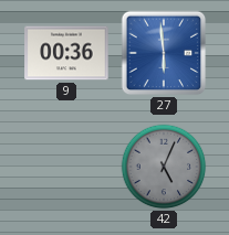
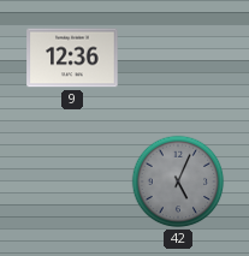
9: 00:36 -> 12:36 (72, 58)
27: 5:59 -> none (164, 53)
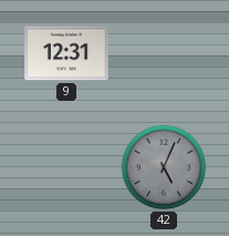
9: 12:36 -> 12:31 (66, 53)
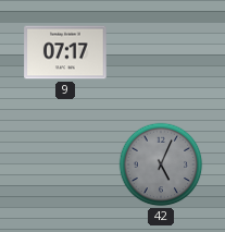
9: 12:31 -> 07:17 (65, 52)
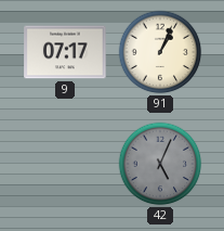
91: none -> 1:04 (160, 52)
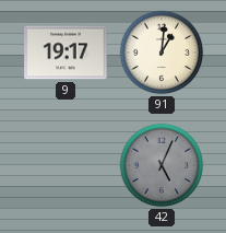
9: 07:17 -> 19:17 (66, 53)
91: 1:04 -> 1:01 (162, 53)
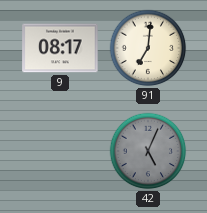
9: 19:17 -> 08:17 (60, 48)
91: 1:01 -> 7:01 (148, 48)
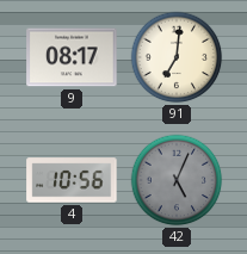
4: none -> 10:56 (72, 180)
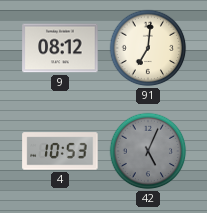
9: 08:17 -> 08:12 (60, 48)
4: 10:56 -> 10:53 (60, 151)
